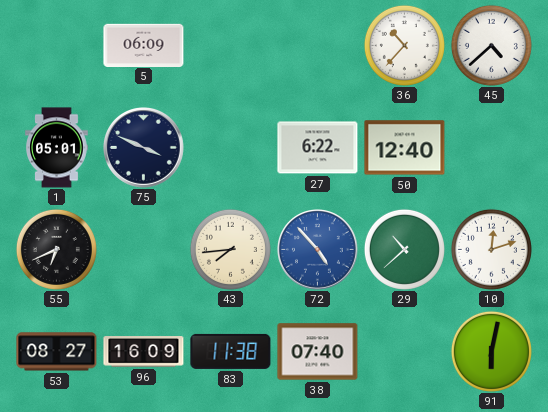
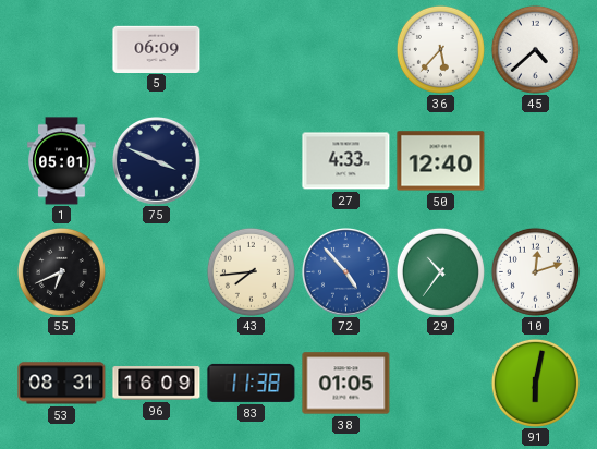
36: 10:37 -> 5:37 (440, 49)
27: 6:22 -> 4:33 (346, 161)
29: 10:38 -> 10:36 (440, 271)
53: 08:27 -> 08:31 (62, 384)
38: 07:40 -> 01:05 (346, 384)
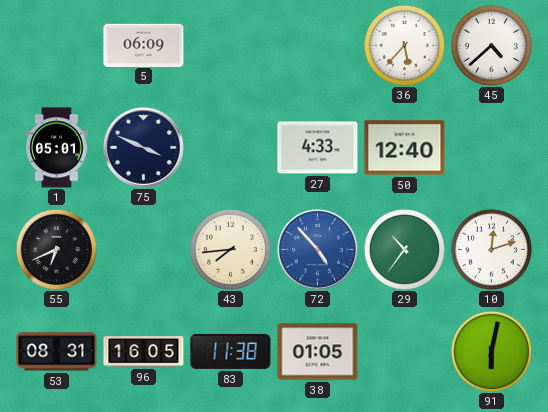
96: 16:09 -> 16:05 (144, 352)
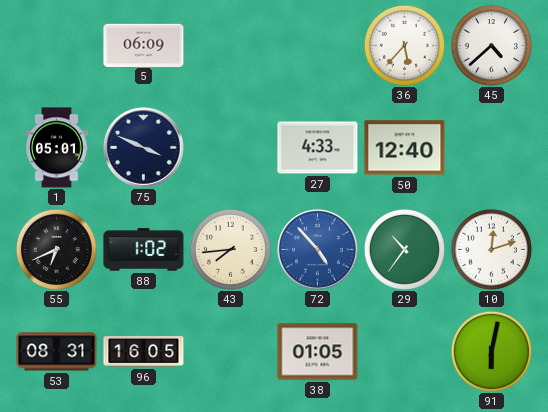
88: none -> 1:02 (144, 250)
83: 11:38 -> none (231, 351)
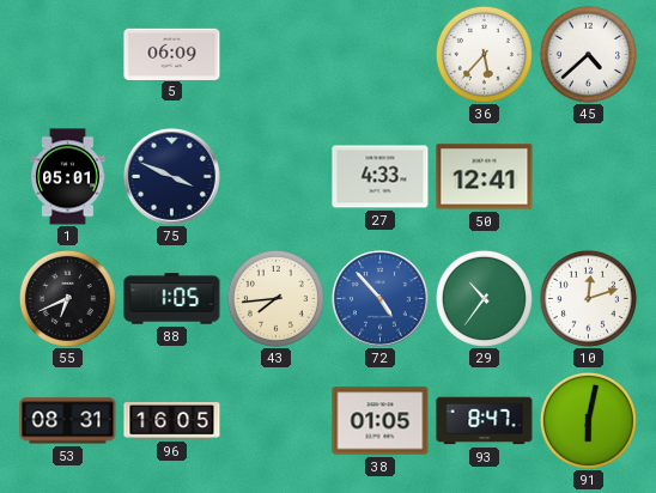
50: 12:40 -> 12:41 (485, 177)
88: 1:02 -> 1:05 (172, 299)
93: none -> 8:47 (485, 421)
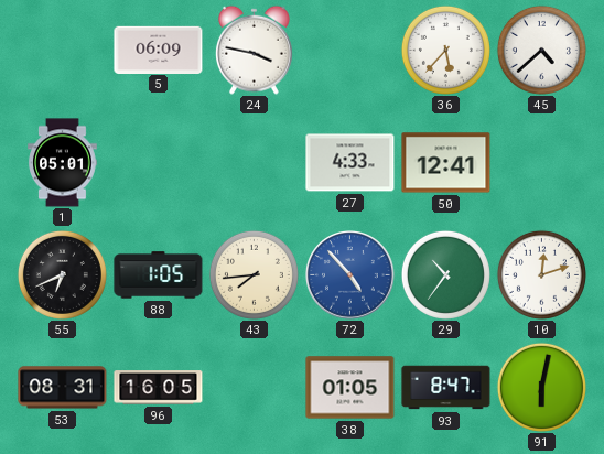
24: none -> 3:47 (254, 50)
75: 3:49 -> none (172, 177)
